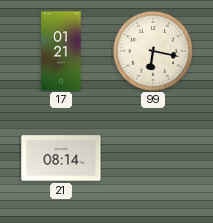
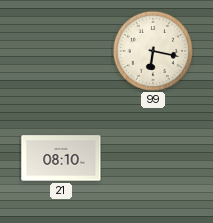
17: 01:21 -> none (61, 51)
21: 08:14 -> 08:10 (61, 158)
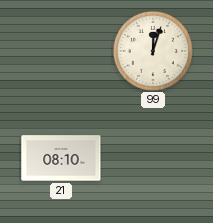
99: 6:17 -> 12:03 (152, 50)
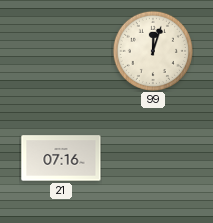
21: 08:10 -> 07:16 (61, 158)
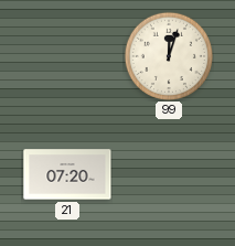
21: 07:16 -> 07:20 (67, 174)
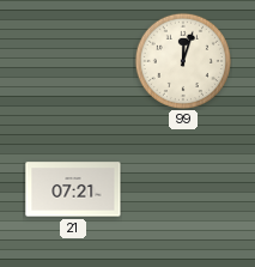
21: 07:20 -> 07:21 (73, 189)
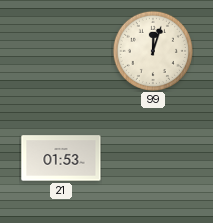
21: 07:21 -> 01:53 (61, 158)
